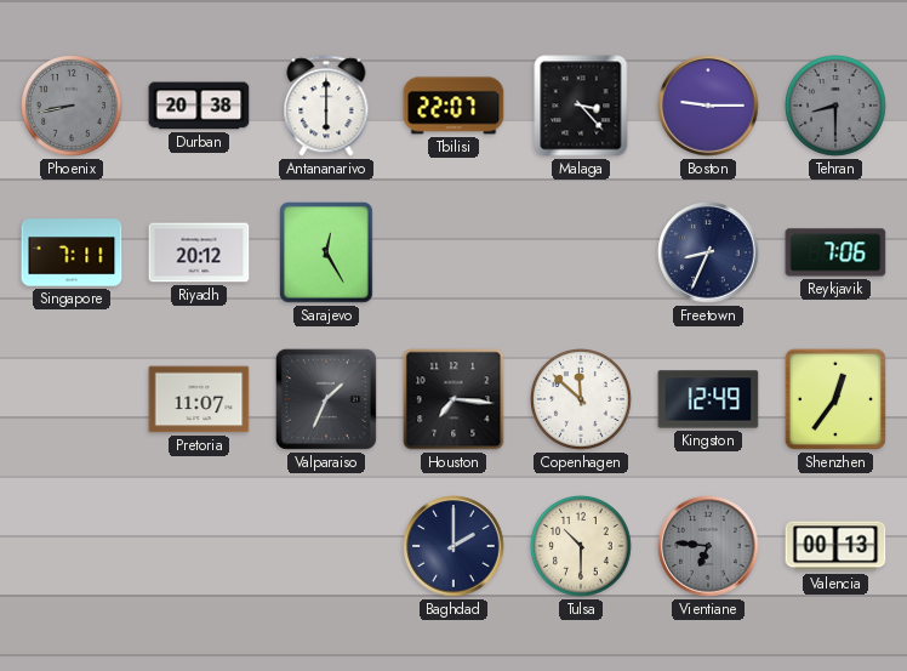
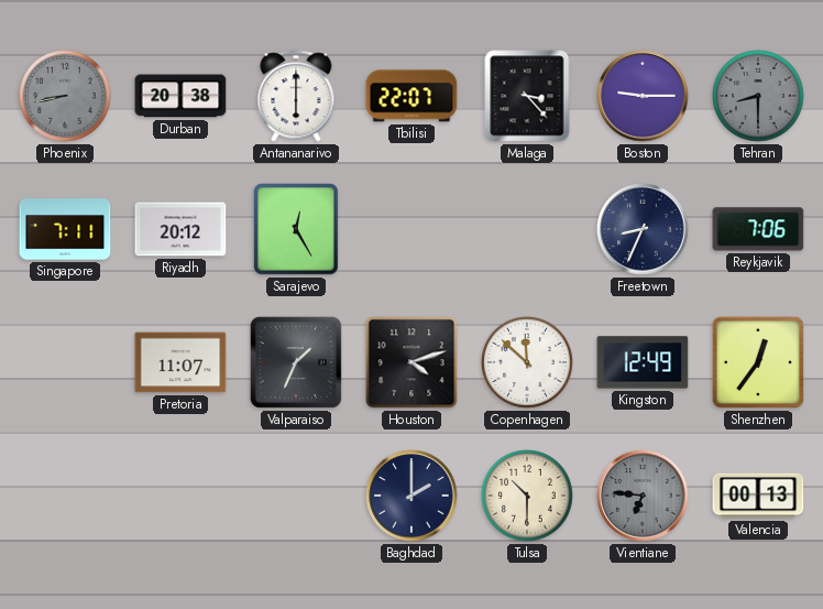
Houston: 7:16 -> 4:12 (411, 362)
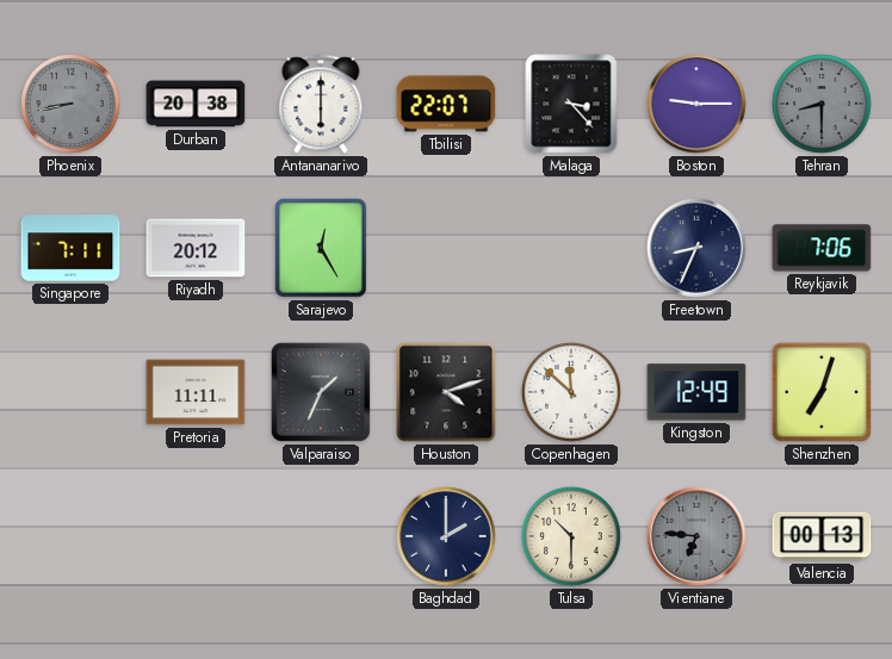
Pretoria: 11:07 -> 11:11 (196, 392)
Shenzhen: 12:36 -> 7:03 (822, 392)
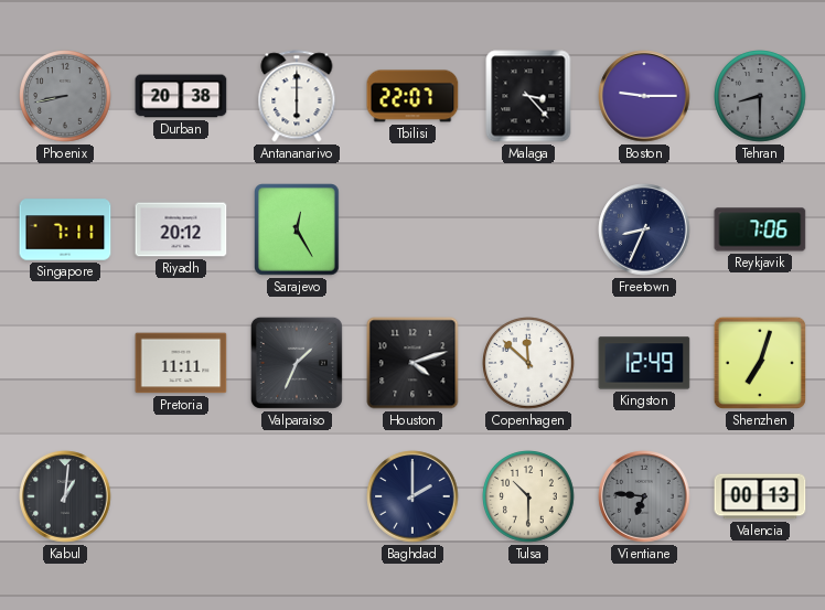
Kabul: none -> 1:01 (65, 496)
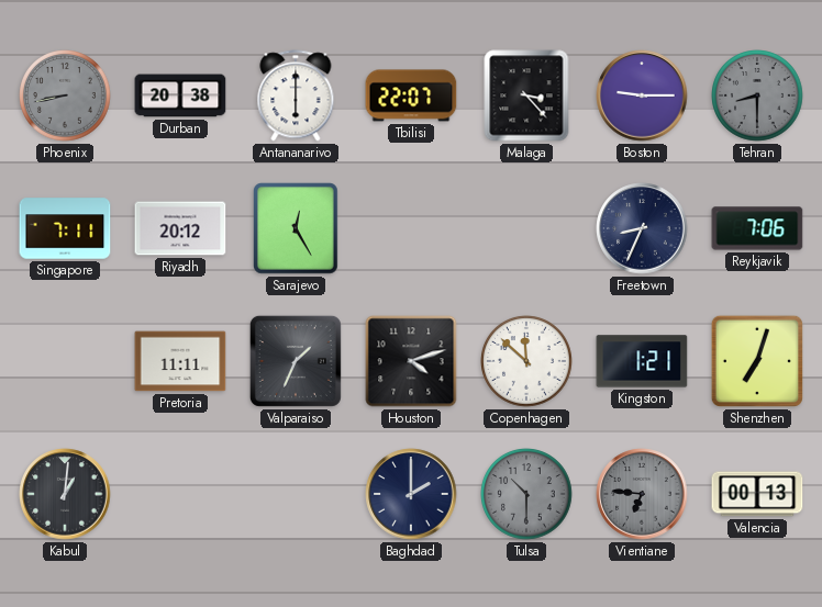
Kingston: 12:49 -> 1:21 (642, 361)
Tulsa dial: cream -> grey (526, 494)
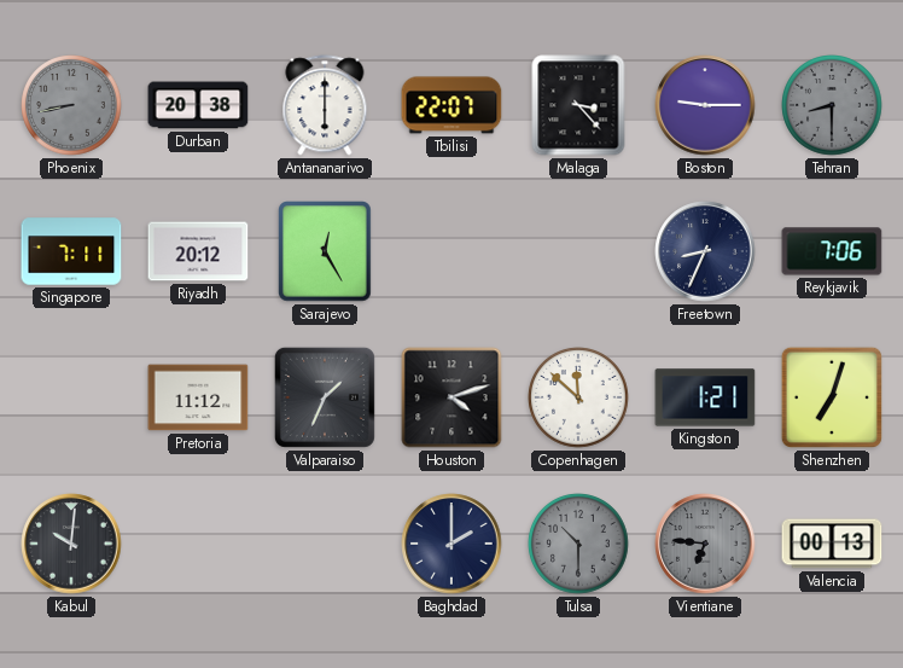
Pretoria: 11:11 -> 11:12 (198, 397)
Kabul: 1:01 -> 10:01 (71, 544)
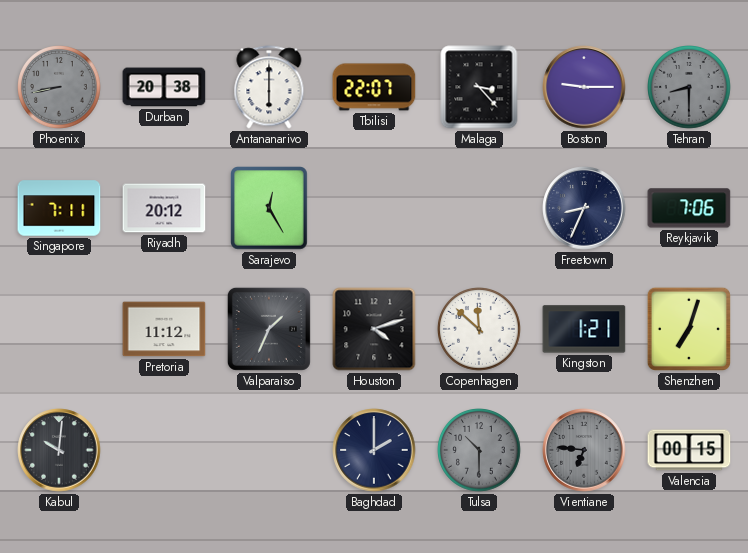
Valencia: 00:13 -> 00:15 (689, 450)
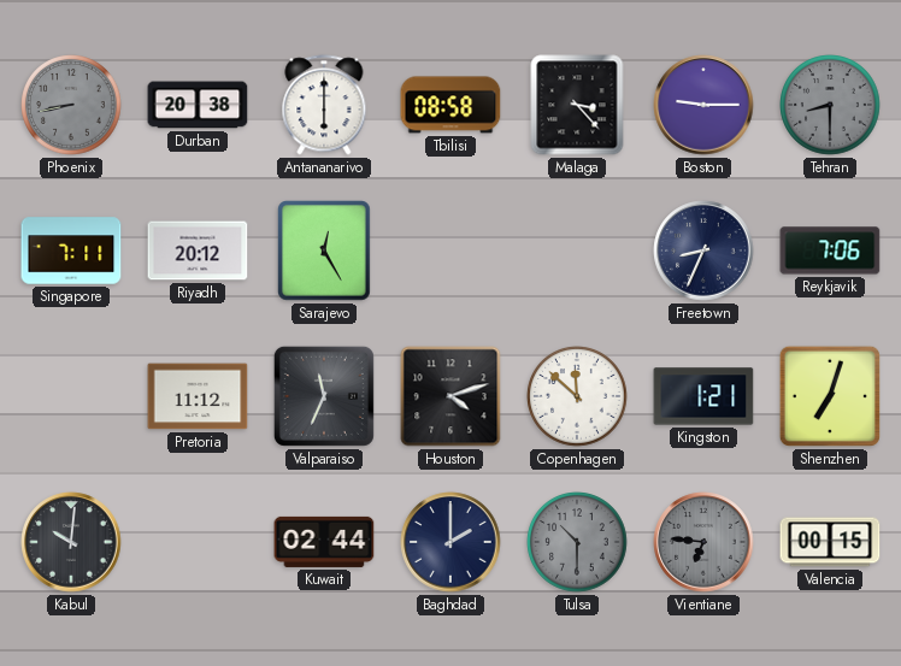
Tbilisi: 22:07 -> 08:58 (450, 105)
Valparaiso: 1:34 -> 11:34 (324, 396)
Kuwait: none -> 02:44 (324, 542)
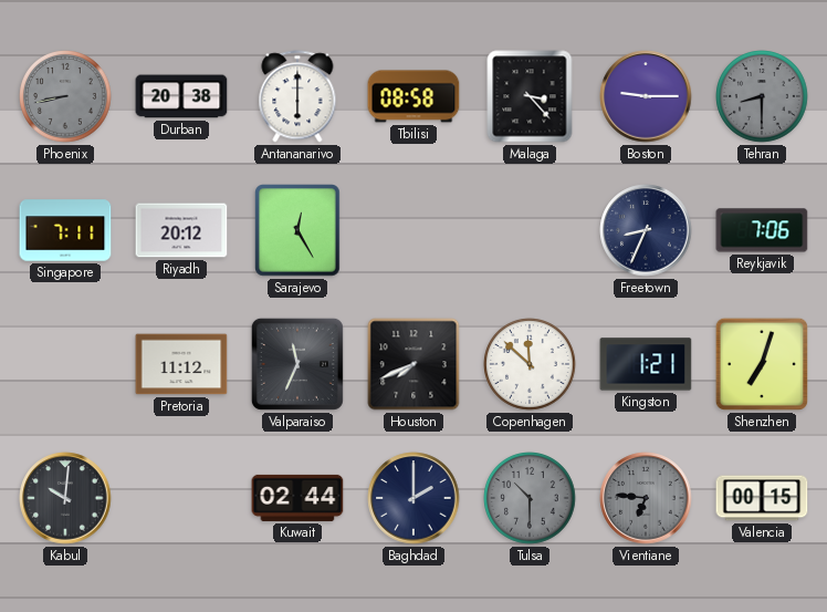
Houston: 4:12 -> 7:41 (414, 364)
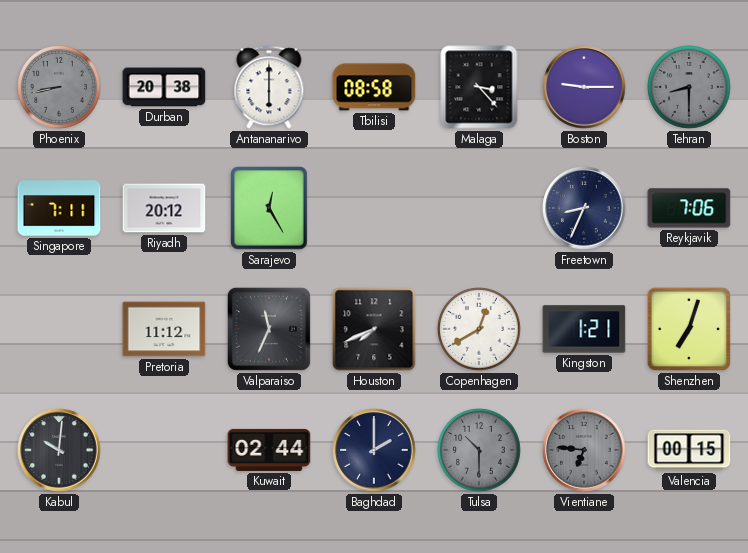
Copenhagen: 11:52 -> 12:40 (479, 329)
